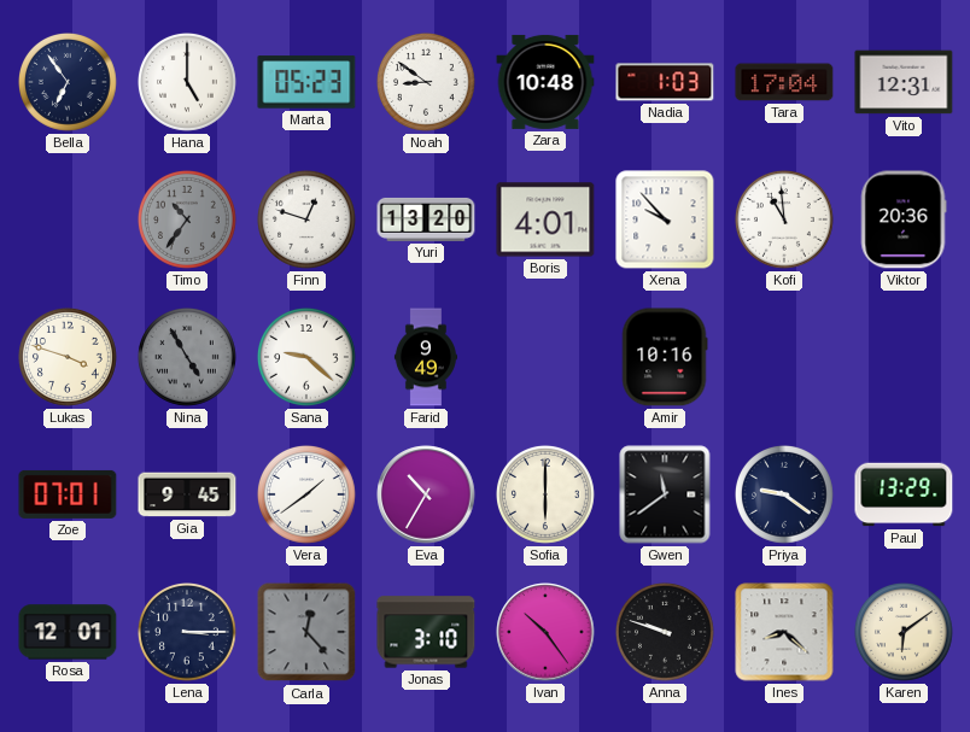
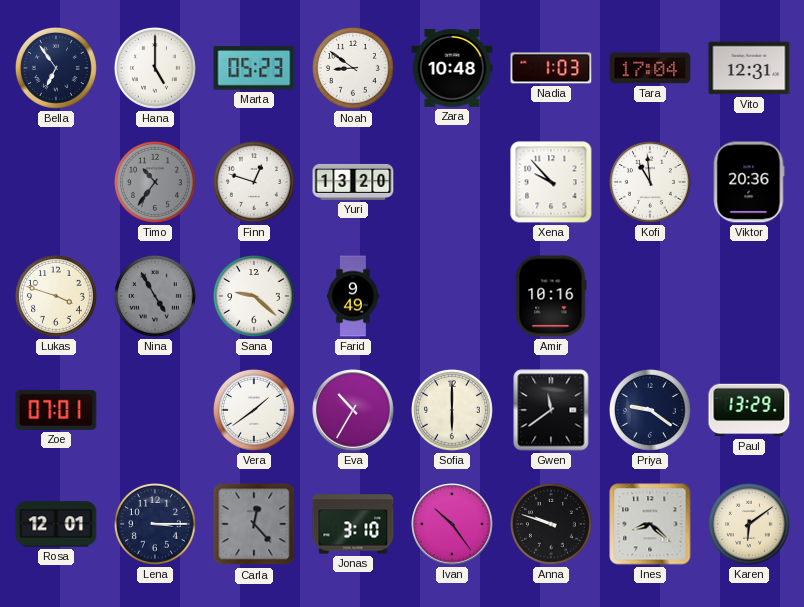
Boris: 4:01 -> none (545, 219)
Gia: 9:45 -> none (187, 494)
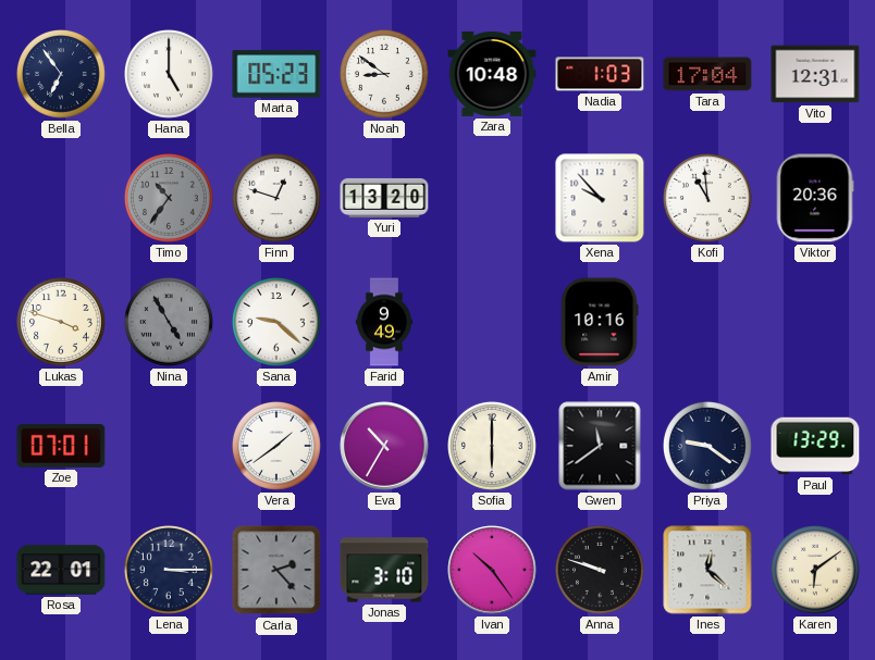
Rosa: 12:01 -> 22:01 (61, 570)
Carla: 12:23 -> 2:23 (276, 570)
Ines: 8:22 -> 12:22 (707, 570)
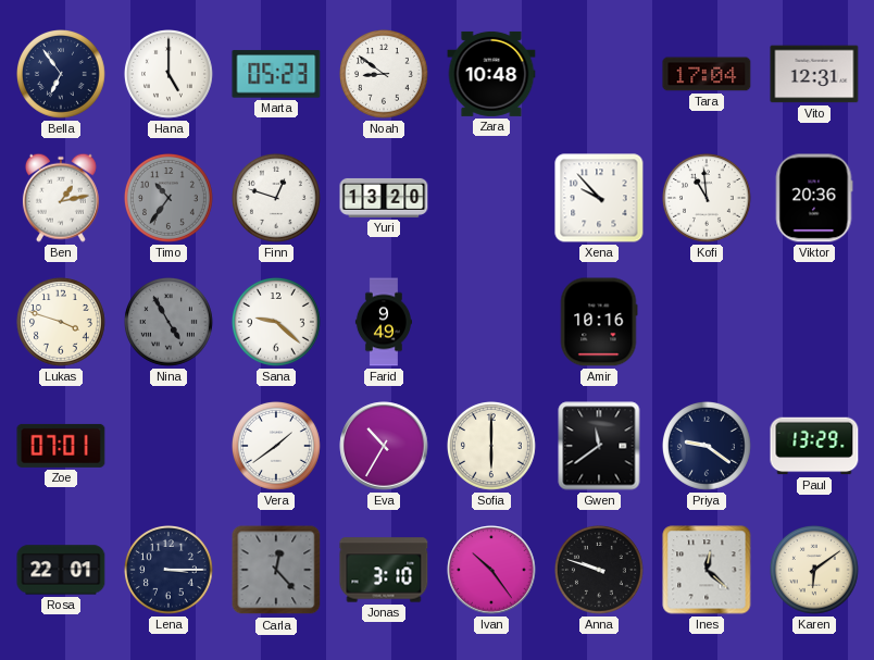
Nadia: 1:03 -> none (600, 74)
Ben: none -> 1:13 (61, 198)
Carla: 2:23 -> 12:23 (276, 570)
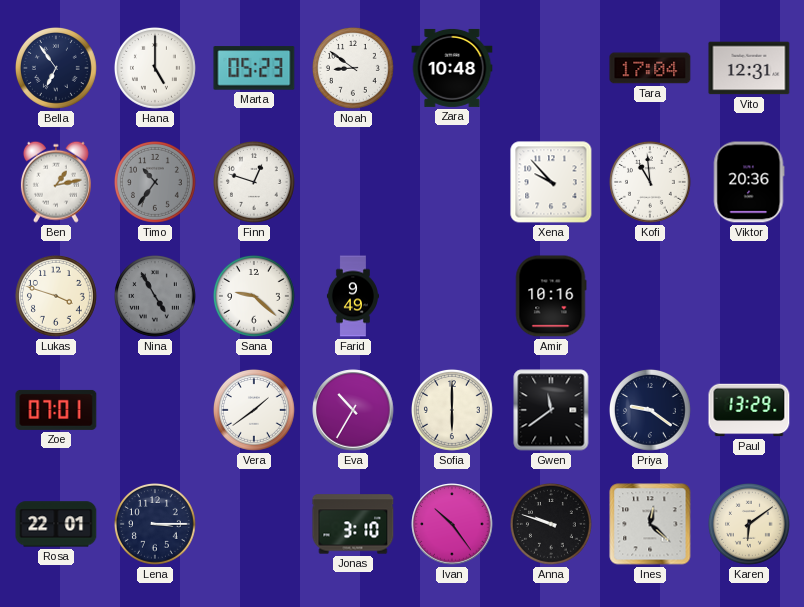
Yuri: 13:20 -> none (384, 198)
Carla: 12:23 -> none (276, 570)
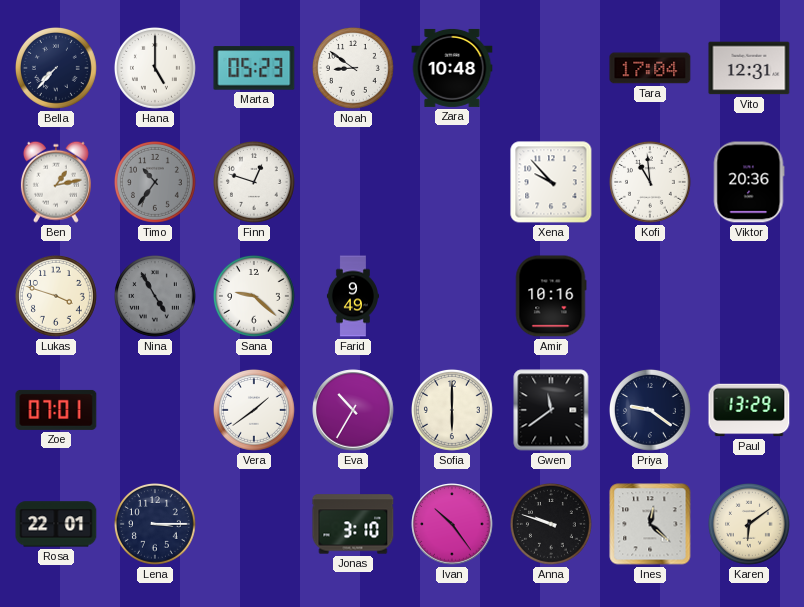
Bella: 6:54 -> 7:37 (57, 69)
